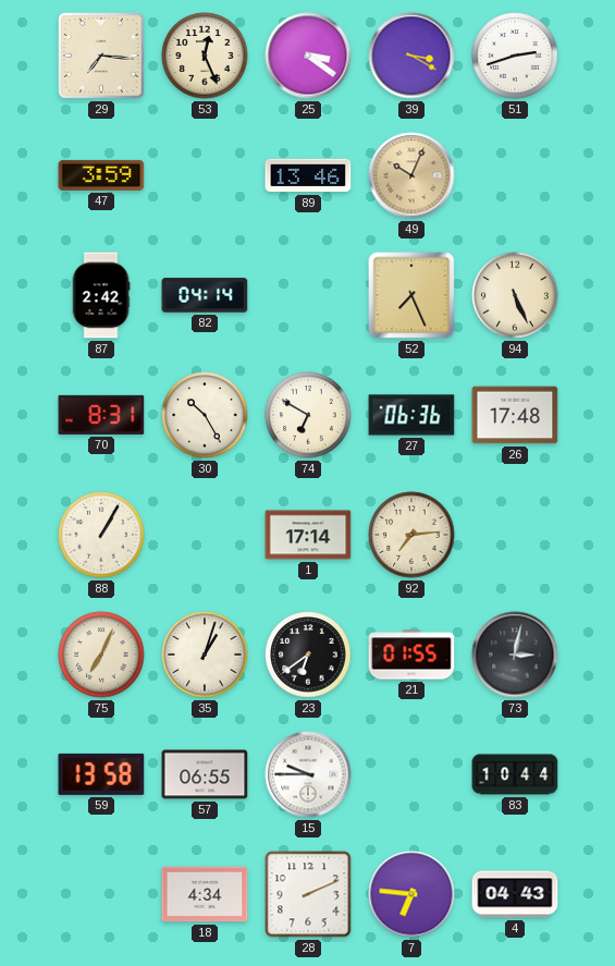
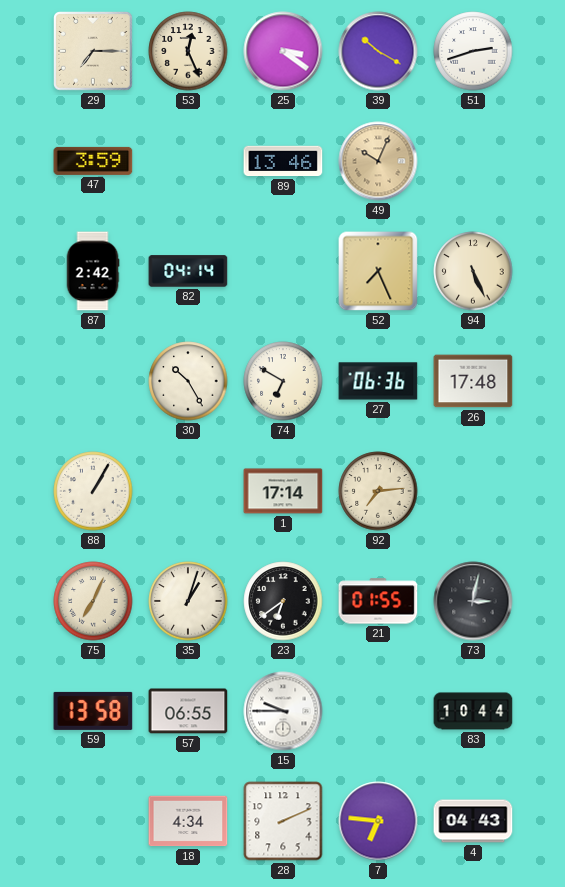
29: 7:16 -> 7:15 (93, 51)
39: 3:20 -> 10:20 (378, 51)
70: 8:31 -> none (101, 415)
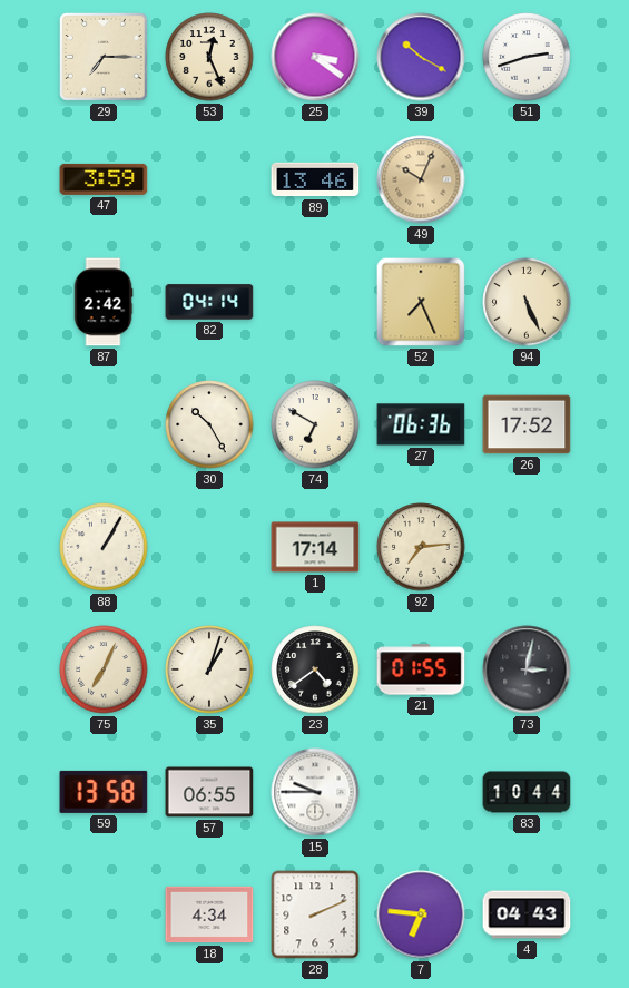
26: 17:48 -> 17:52 (527, 424)
23: 6:39 -> 4:39 (315, 669)
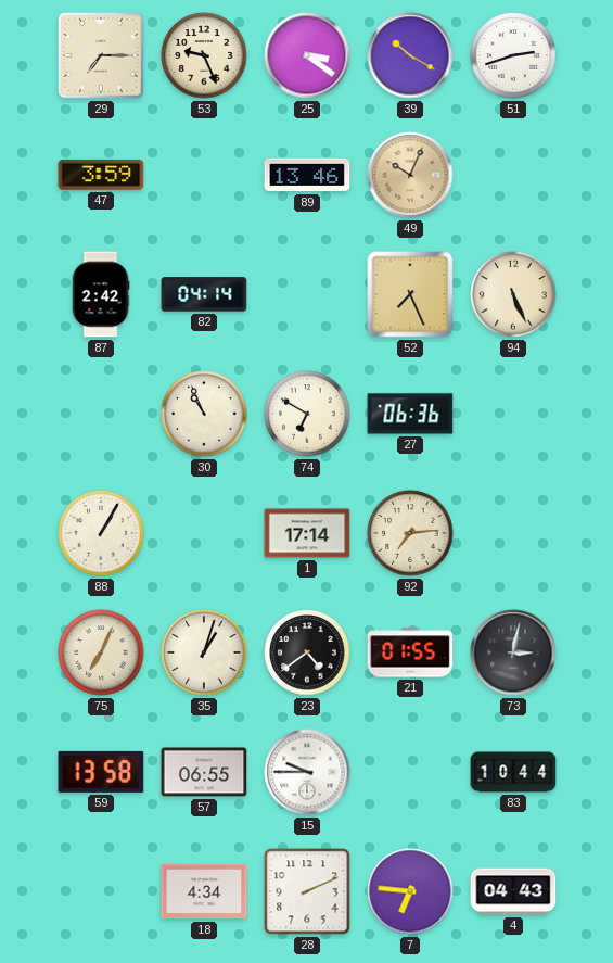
53: 12:26 -> 9:26 (204, 55)
30: 10:25 -> 10:56 (204, 414)
26: 17:52 -> none (527, 424)
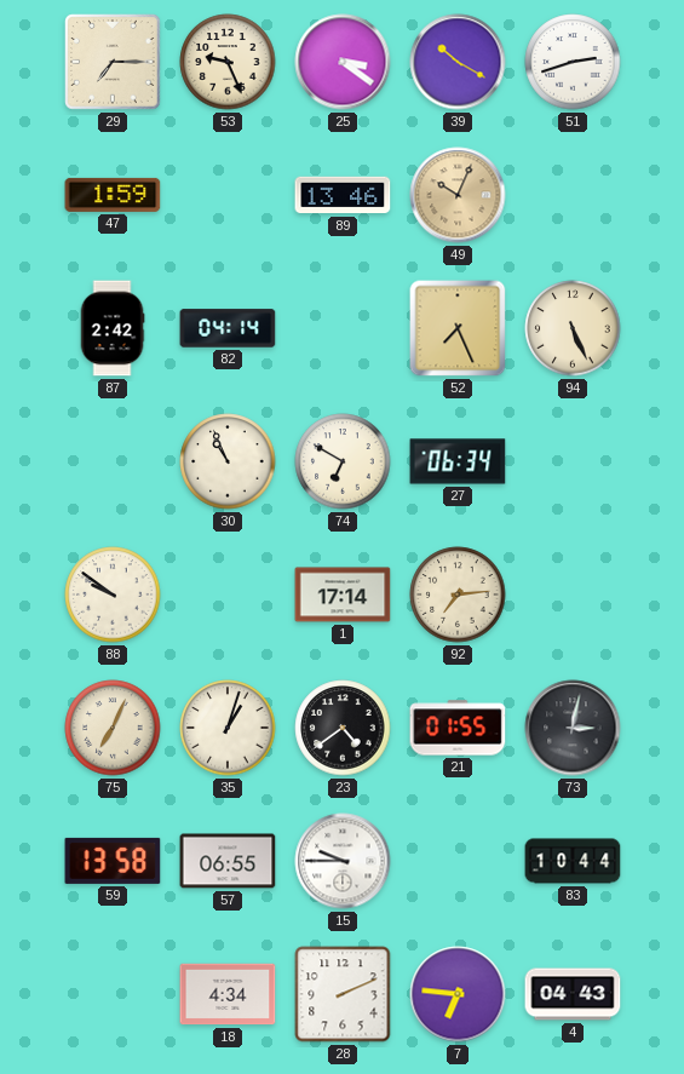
47: 3:59 -> 1:59 (113, 195)
27: 06:36 -> 06:34 (458, 461)
88: 1:05 -> 9:51 (113, 595)
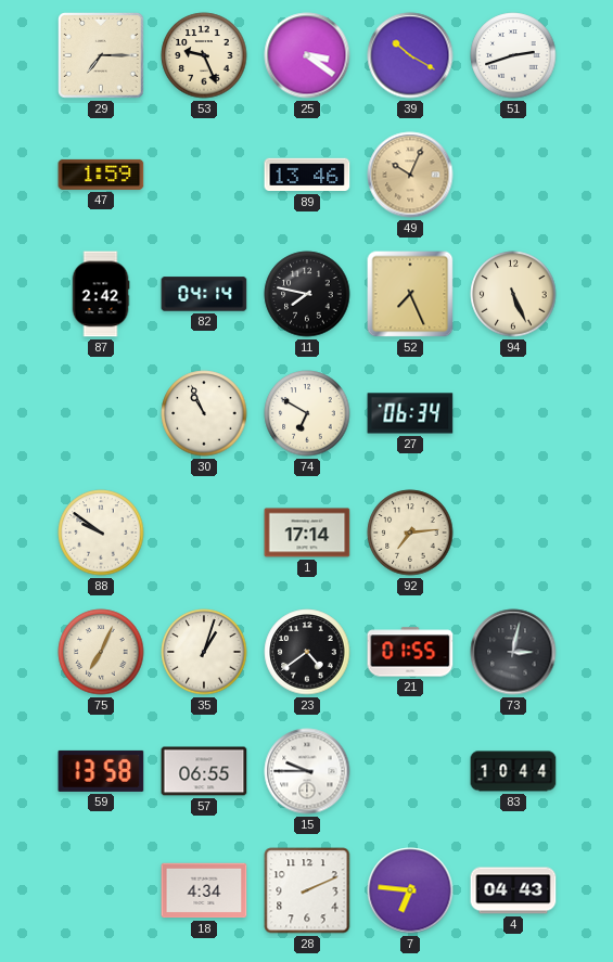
11: none -> 7:47 (307, 294)
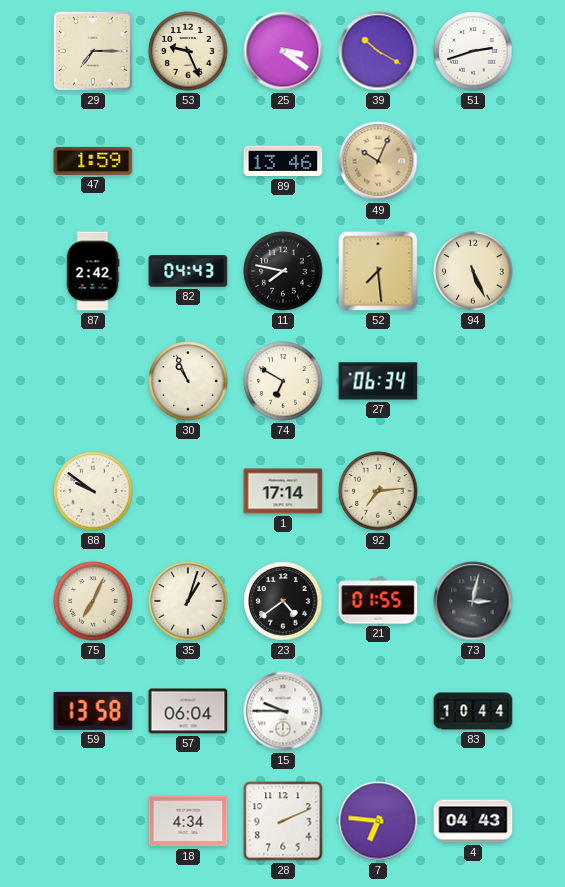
82: 04:14 -> 04:43 (188, 271)
52: 7:26 -> 7:29 (378, 271)
57: 06:55 -> 06:04 (188, 711)
